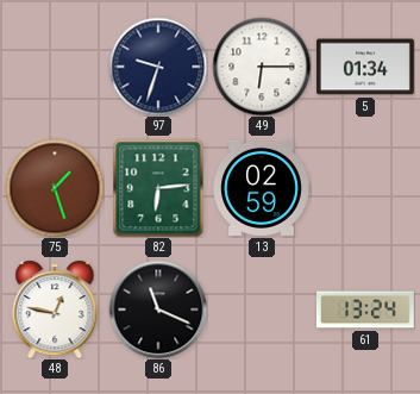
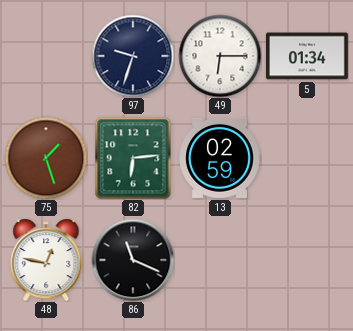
61: 13:24 -> none (366, 309)
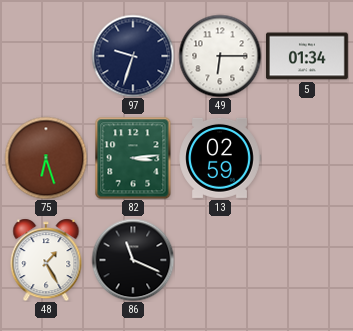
75: 1:27 -> 6:27 (46, 158)
82: 6:14 -> 3:14 (133, 158)
48: 12:47 -> 1:25 (46, 260)
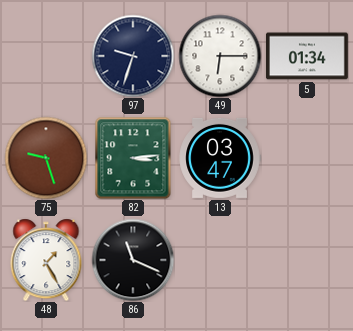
75: 6:27 -> 9:27 (46, 158)
13: 02:59 -> 03:47 (220, 158)
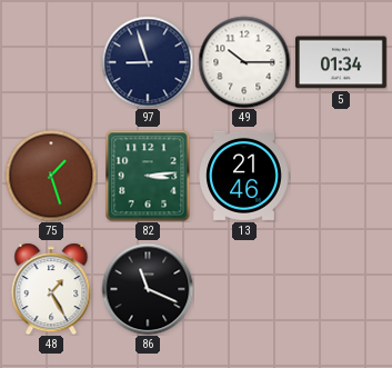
97: 9:33 -> 8:57 (148, 62)
49: 6:15 -> 10:15 (244, 62)
75: 9:27 -> 1:27 (51, 176)
13: 03:47 -> 21:46 (244, 176)
